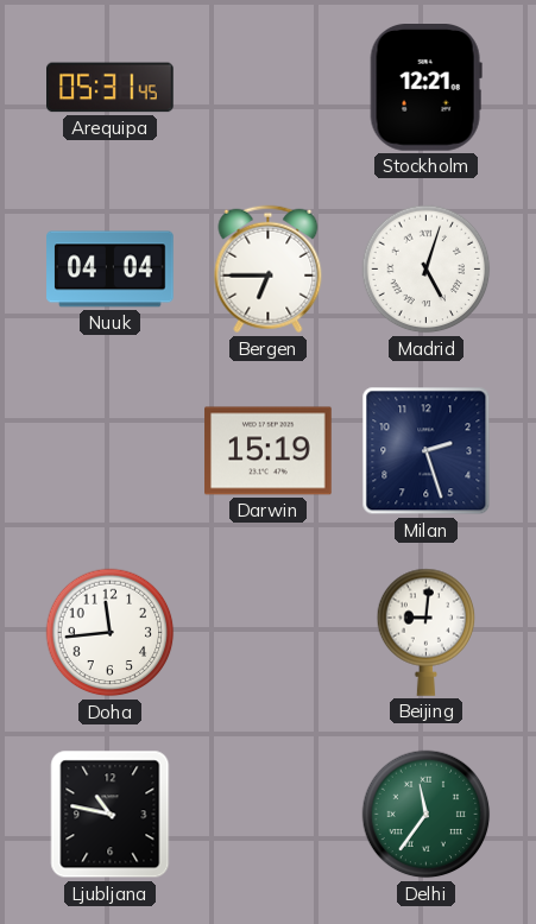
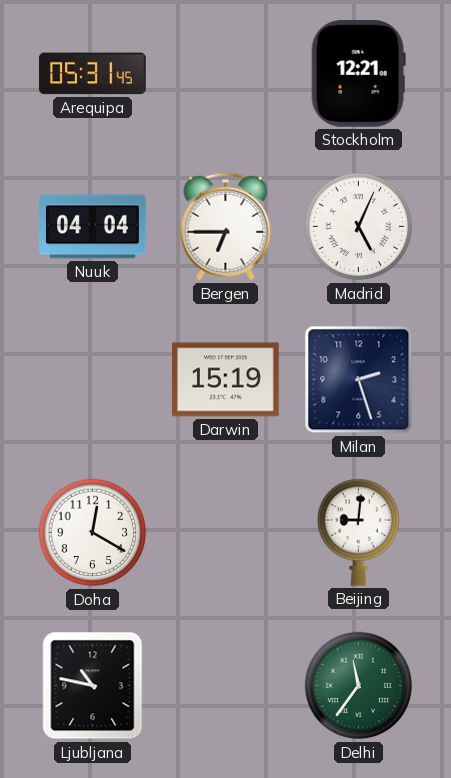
Madrid: 5:03 -> 5:04 (359, 227)
Doha: 11:44 -> 12:20 (93, 533)
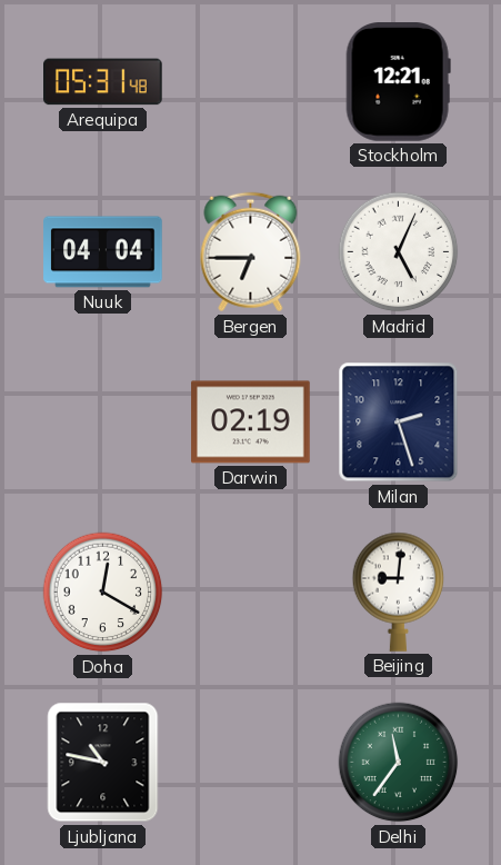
Arequipa: 05:31:45 -> 05:31:48 (103, 82)
Darwin: 15:19 -> 02:19 (251, 422)
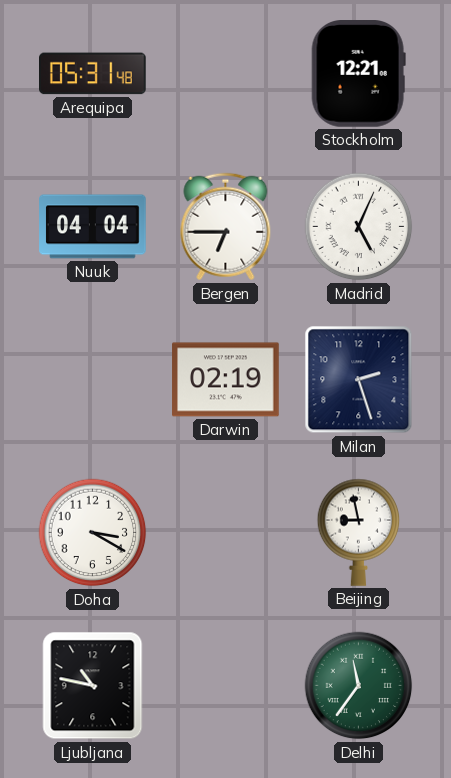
Doha: 12:20 -> 3:20 (93, 533)
Beijing: 9:01 -> 8:58 (359, 532)
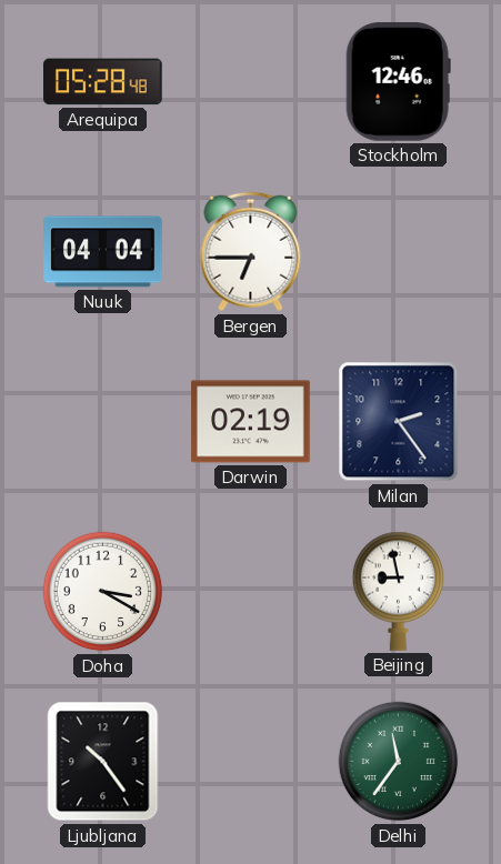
Arequipa: 05:31 -> 05:28 (103, 82)
Stockholm: 12:21 -> 12:46 (398, 82)
Madrid: 5:04 -> none (359, 227)
Milan: 2:27 -> 2:24 (399, 422)
Ljubljana: 10:47 -> 10:24 (103, 762)
